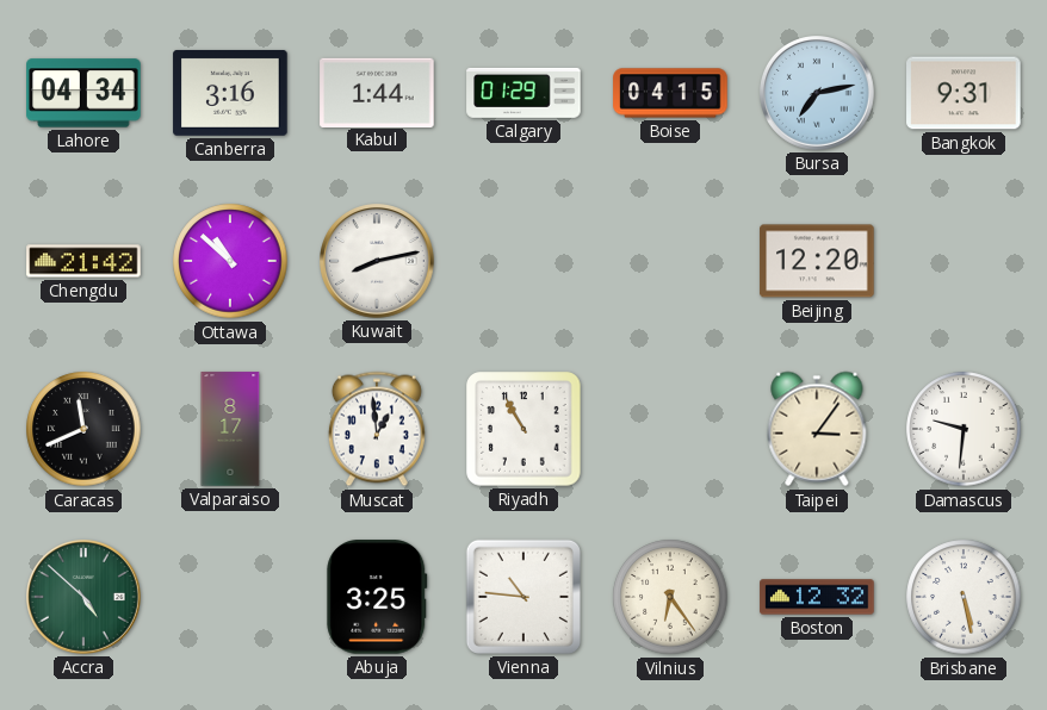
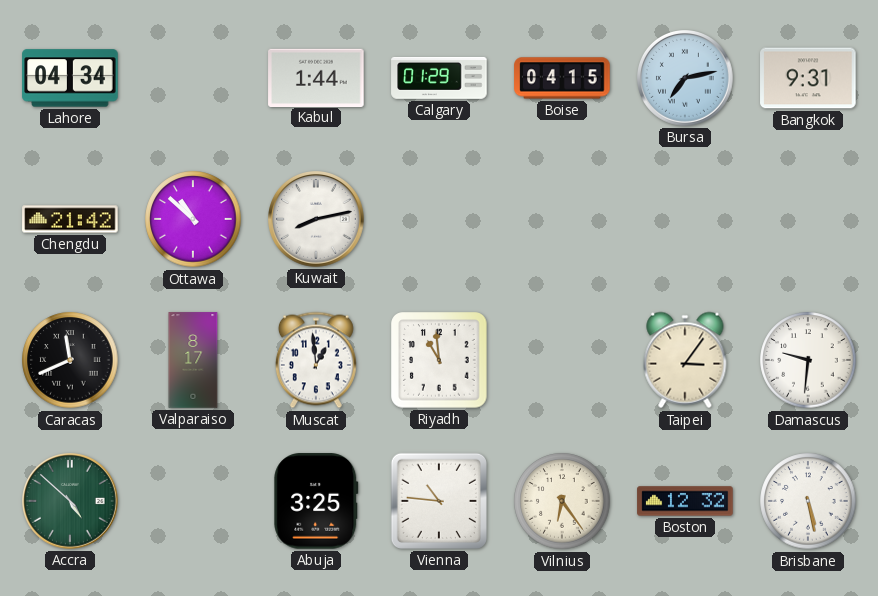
Canberra: 3:16 -> none (230, 93)
Beijing: 12:20 -> none (817, 261)
Riyadh: 10:55 -> 10:59 (439, 360)
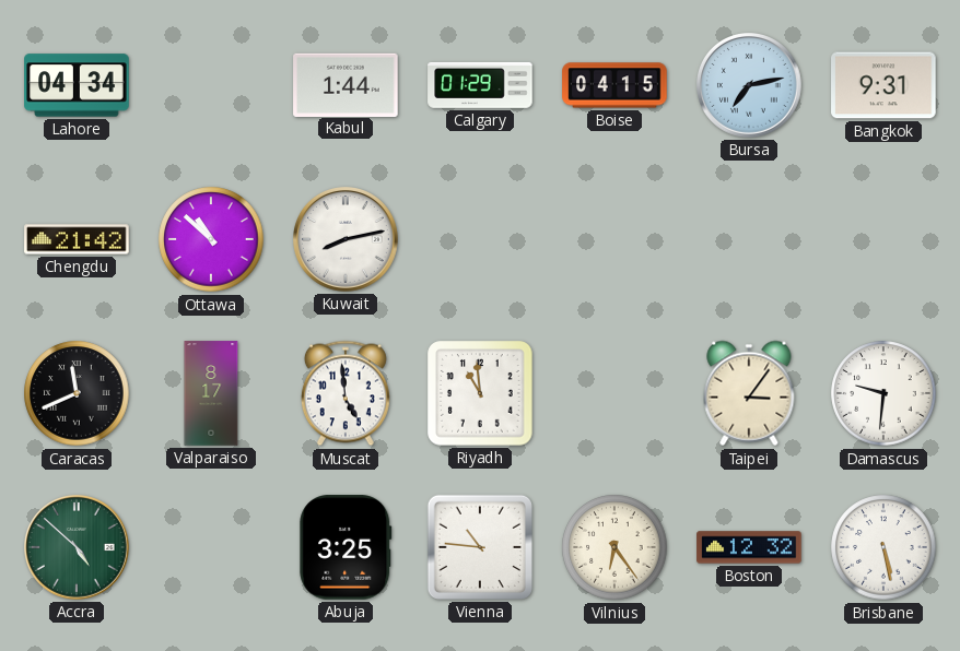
Muscat: 12:59 -> 4:59 (346, 393)
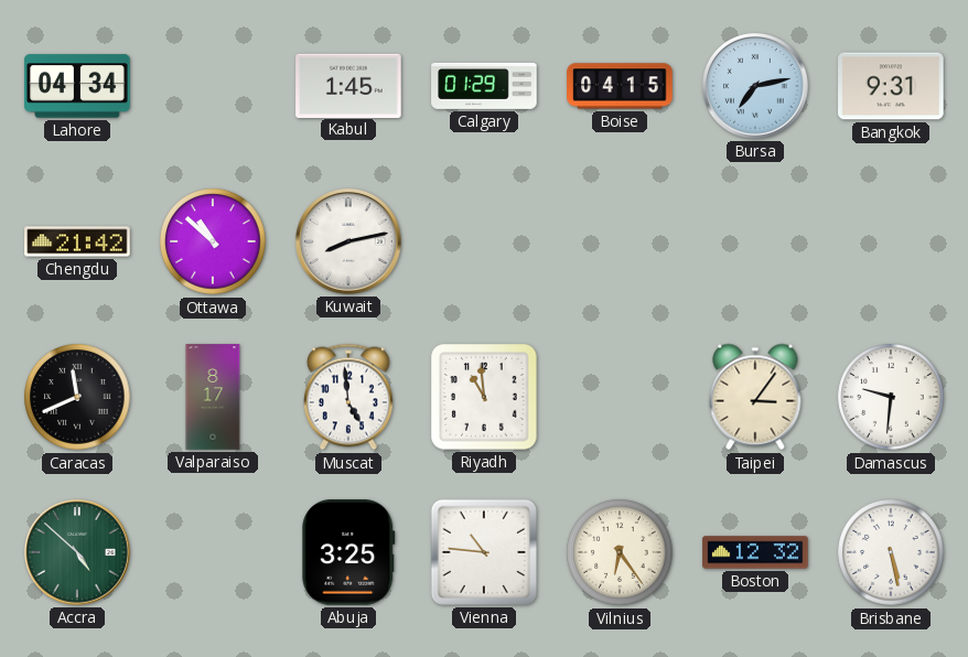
Kabul: 1:44 -> 1:45 (348, 85)
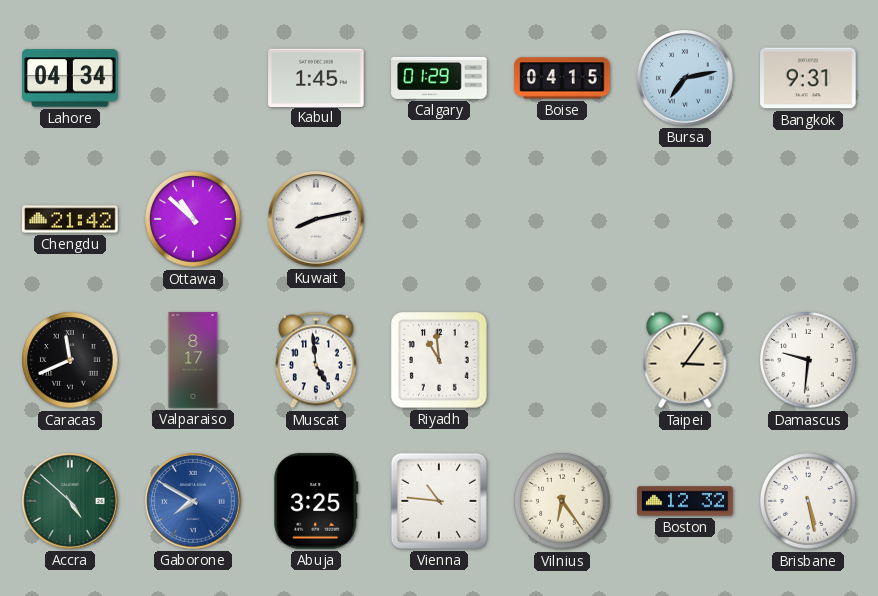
Gaborone: none -> 7:50 (194, 502)
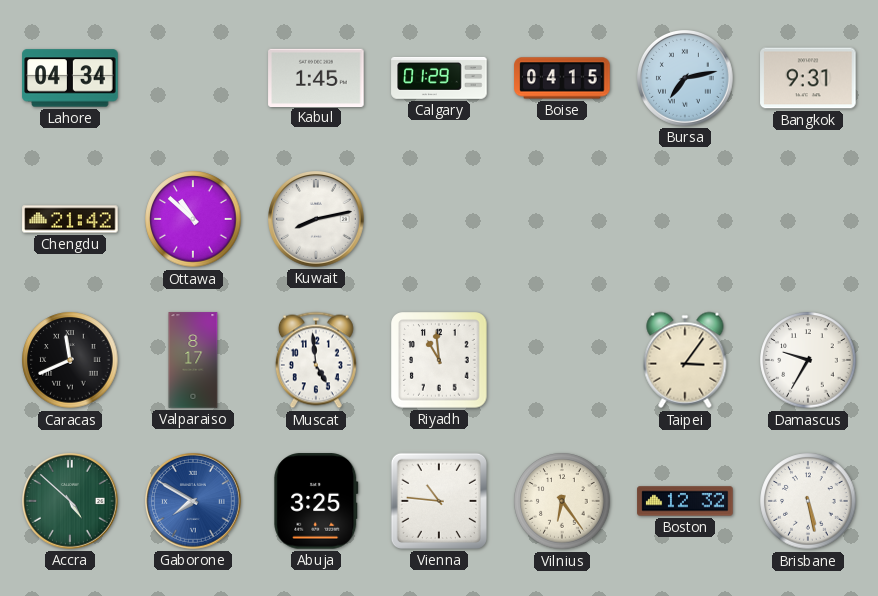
Damascus: 9:31 -> 9:35 (808, 360)
